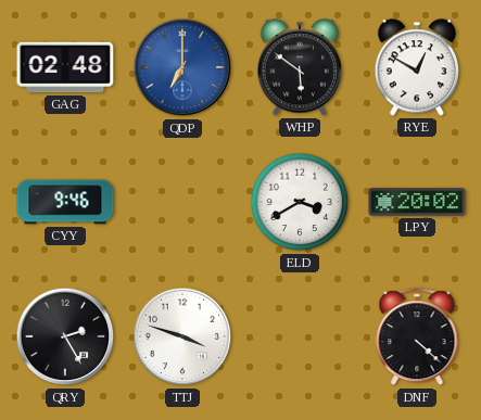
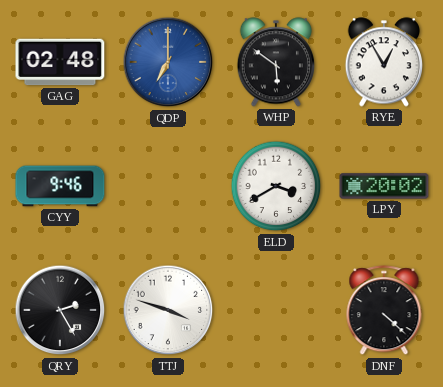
RYE: 12:50 -> 12:55 (383, 62)
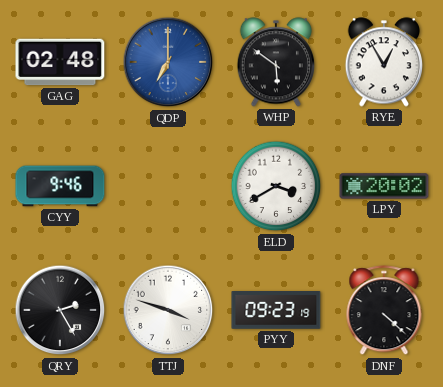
PYY: none -> 09:23 (276, 310)
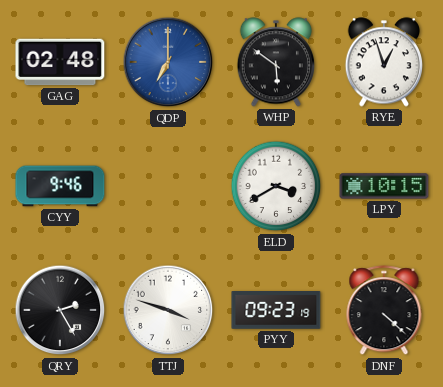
RYE: 12:55 -> 12:57 (383, 62)
LPY: 20:02 -> 10:15 (384, 186)
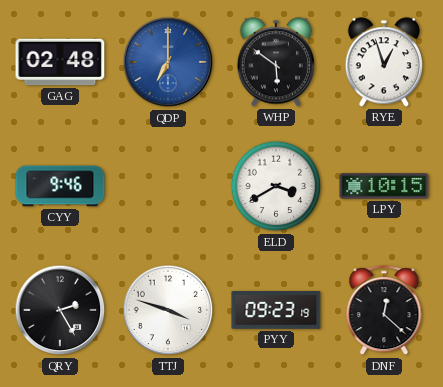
DNF: 4:22 -> 12:22 (384, 311)
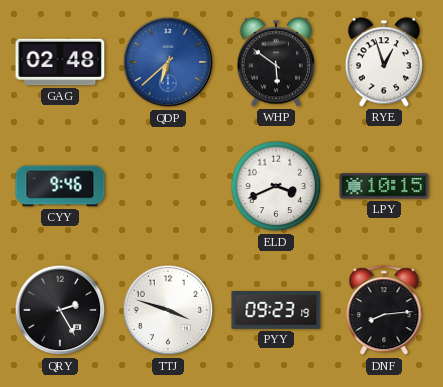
QDP: 7:00 -> 6:38 (168, 62)
ELD: 3:40 -> 3:41 (276, 186)
DNF: 12:22 -> 8:14 (384, 311)
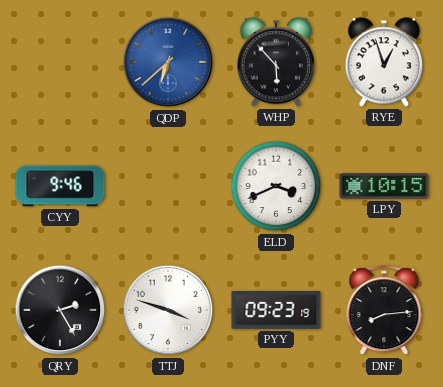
GAG: 02:48 -> none (60, 62)
WHP: 5:51 -> 5:53 (275, 62)
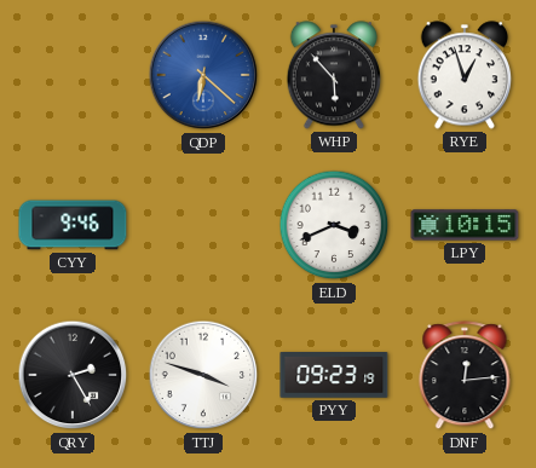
QDP: 6:38 -> 6:22 (203, 75)
DNF: 8:14 -> 12:14 (465, 376)
